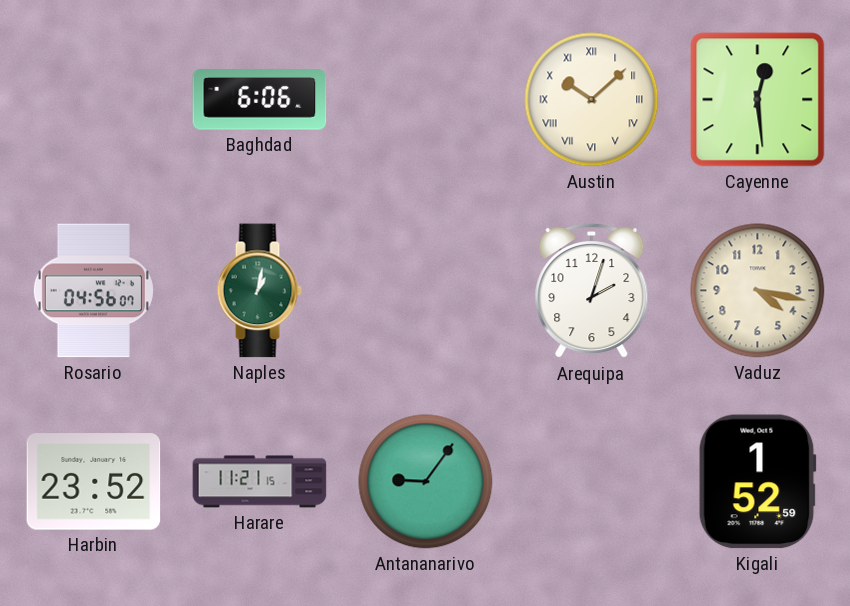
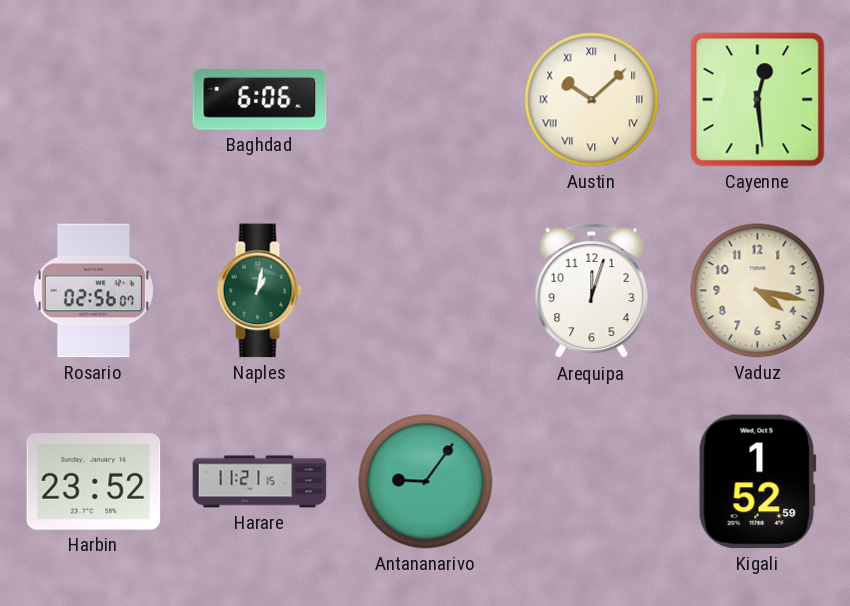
Rosario: 04:56 -> 02:56 (93, 291)
Arequipa: 2:03 -> 12:03 (592, 291)
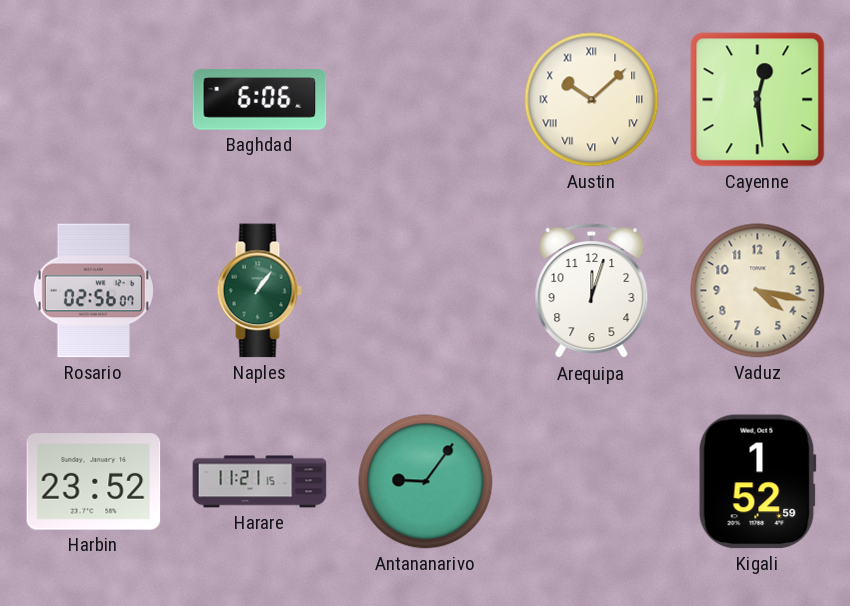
Naples: 1:02 -> 1:06 (259, 291)
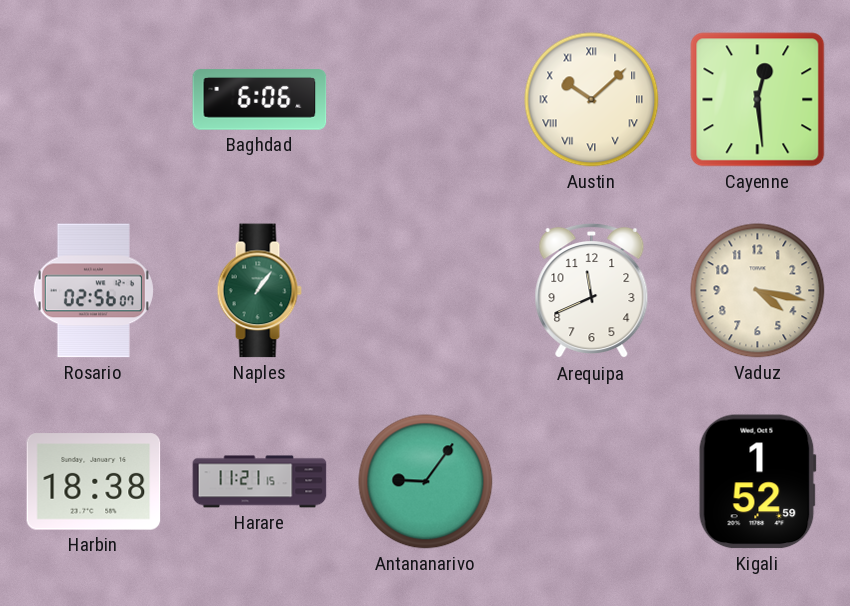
Arequipa: 12:03 -> 11:41 (592, 291)
Harbin: 23:52 -> 18:38 (94, 482)
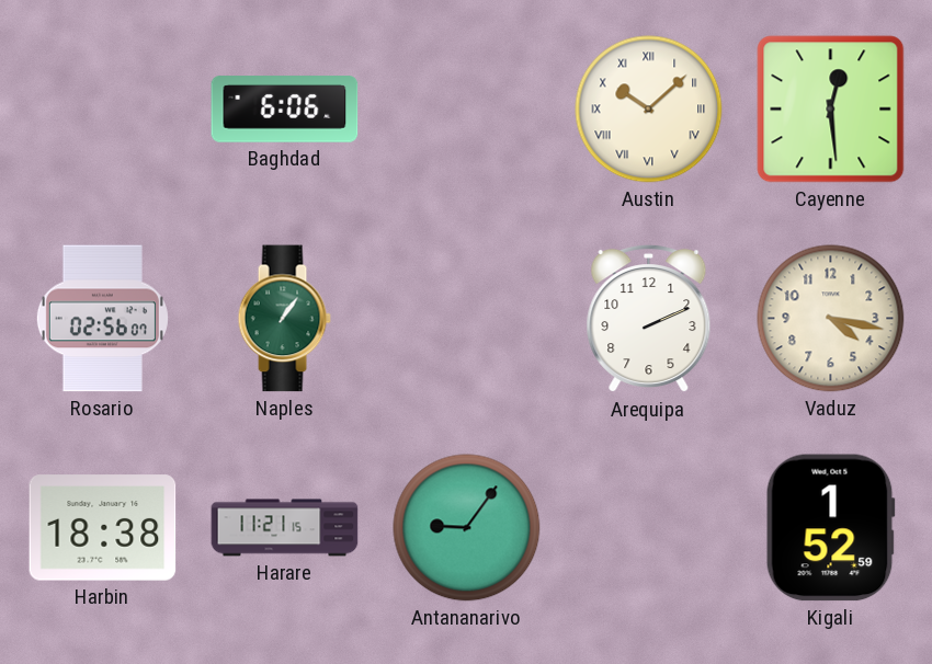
Arequipa: 11:41 -> 2:11 (649, 319)
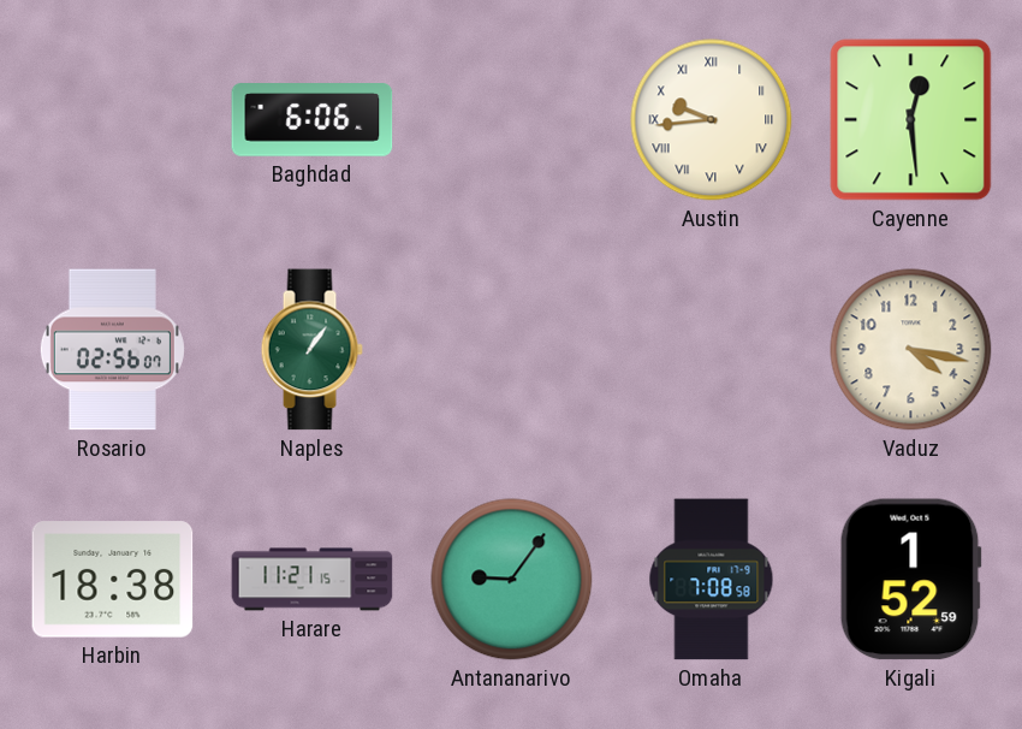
Austin: 10:08 -> 9:44 (712, 120)
Arequipa: 2:11 -> none (649, 319)
Omaha: none -> 7:08 (712, 580)
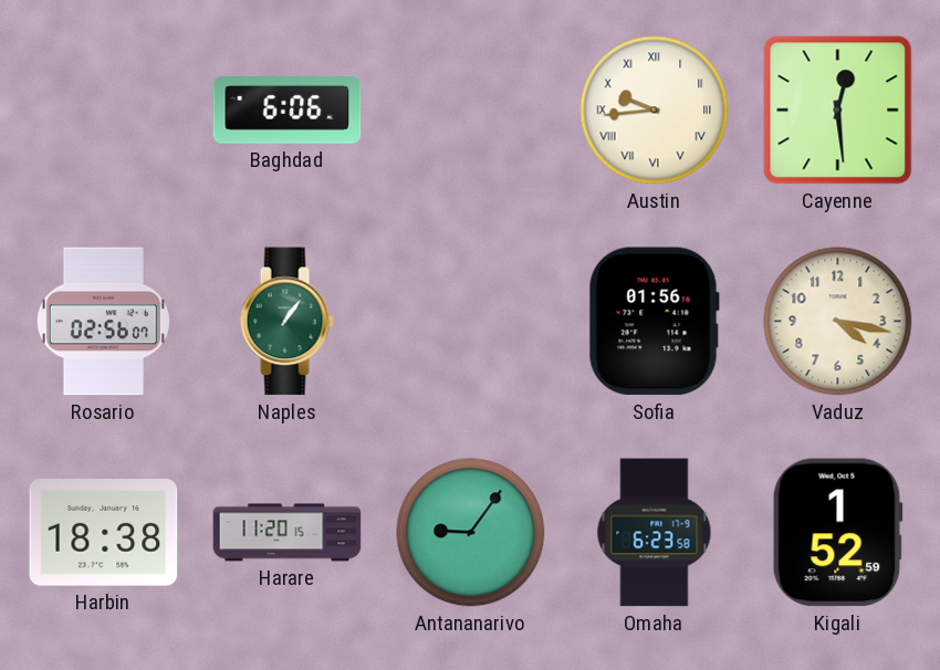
Sofia: none -> 01:56 (654, 322)
Harare: 11:21 -> 11:20 (288, 533)
Omaha: 7:08 -> 6:23 (655, 533)
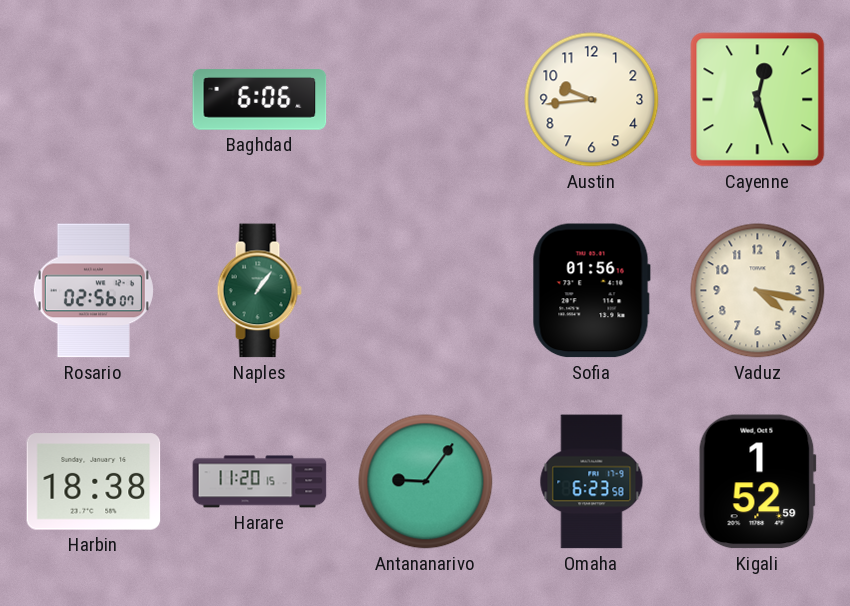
Austin numerals: Roman -> Arabic (592, 100)
Cayenne: 12:29 -> 12:27 (758, 100)
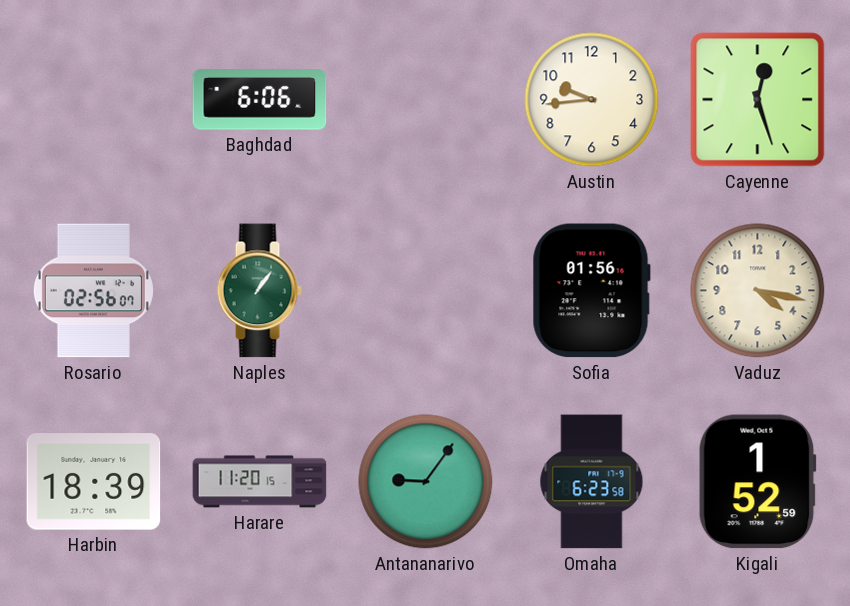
Harbin: 18:38 -> 18:39 (94, 482)
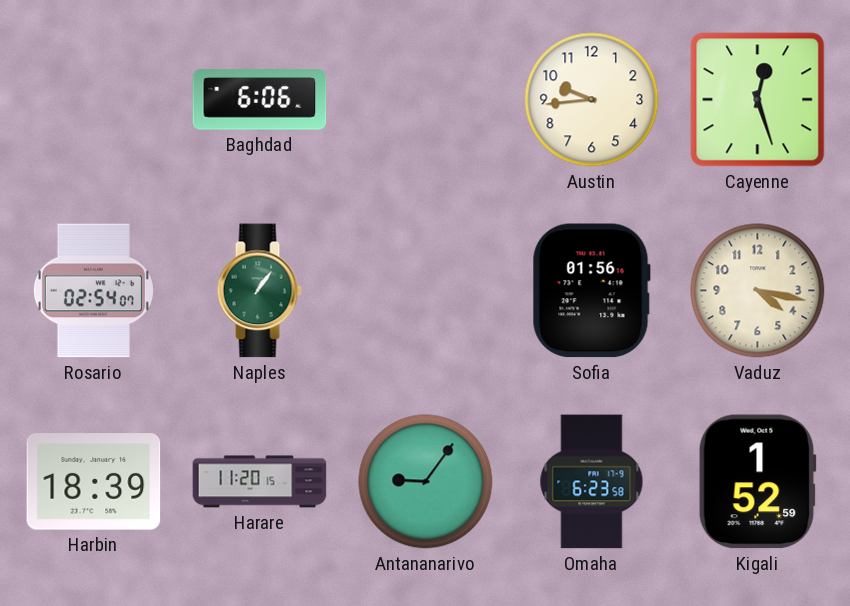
Rosario: 02:56 -> 02:54 (93, 291)
